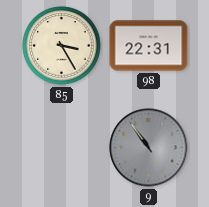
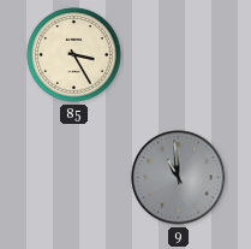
98: 22:31 -> none (149, 46)
9: 10:54 -> 10:59 (179, 178)
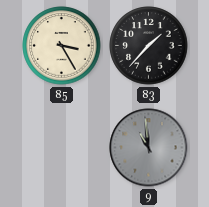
83: none -> 1:37 (149, 46)
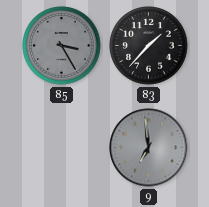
85 dial: cream -> grey (62, 46)
9: 10:59 -> 6:59 (149, 148)
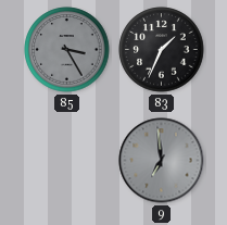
83: 1:37 -> 1:34 (162, 50)
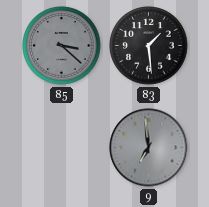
85: 3:25 -> 3:22 (62, 46)
83: 1:34 -> 1:29 (149, 46)
